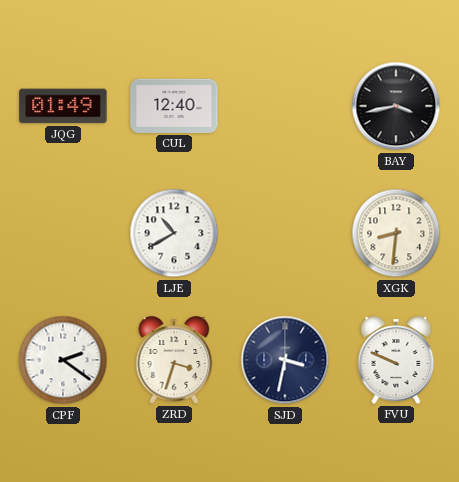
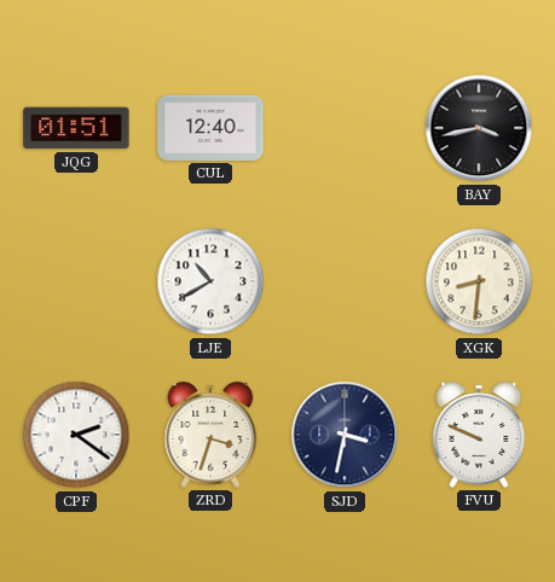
JQG: 01:49 -> 01:51 (76, 128)
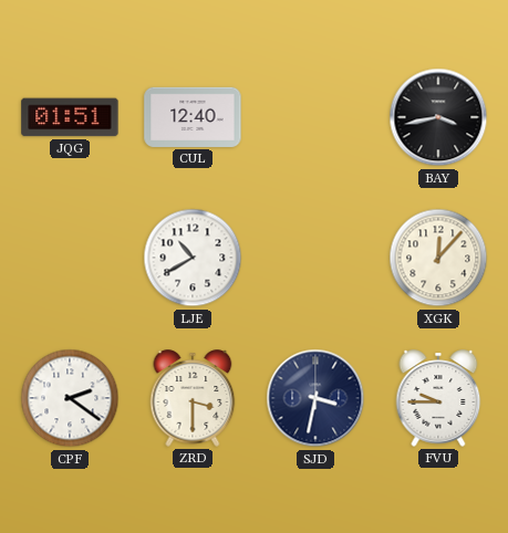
XGK: 8:31 -> 12:07 (438, 258)
ZRD: 3:33 -> 3:30 (193, 398)
FVU: 9:49 -> 9:45 (438, 398)
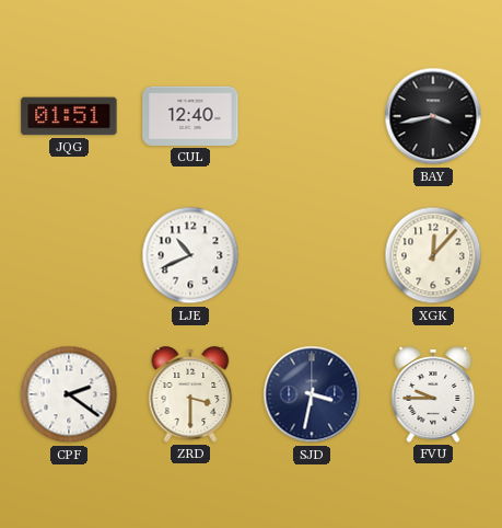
LJE: 10:40 -> 10:41 (190, 255)
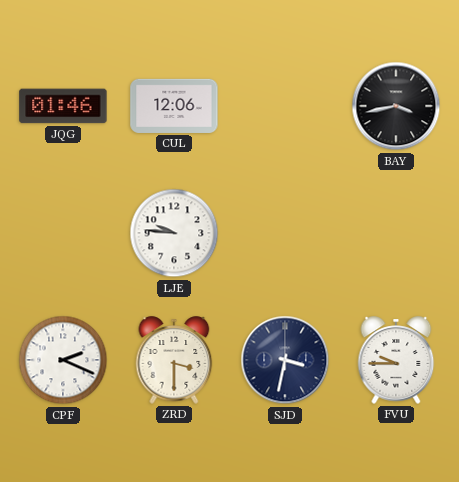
JQG: 01:51 -> 01:46 (63, 106)
CUL: 12:40 -> 12:06 (174, 106)
LJE: 10:41 -> 9:46 (174, 233)
XGK: 12:07 -> none (433, 255)
CPF: 2:21 -> 2:19 (63, 360)
